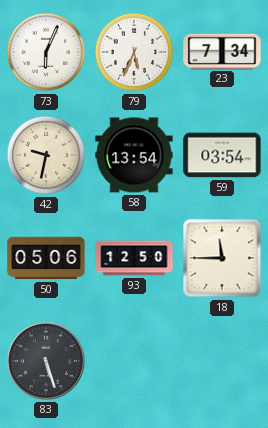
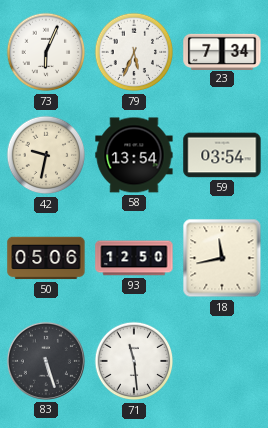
18: 11:45 -> 11:43 (222, 258)
71: none -> 11:29 (134, 361)
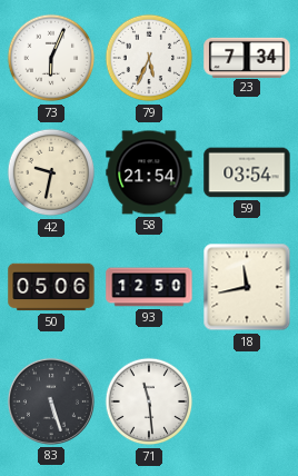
58: 13:54 -> 21:54 (149, 172)
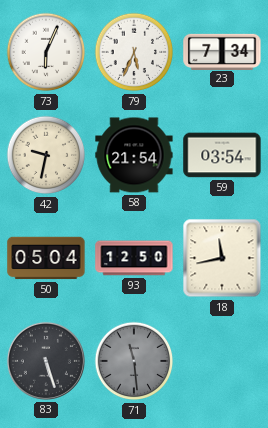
50: 05:06 -> 05:04 (46, 258)
71 dial: white -> grey (134, 361)
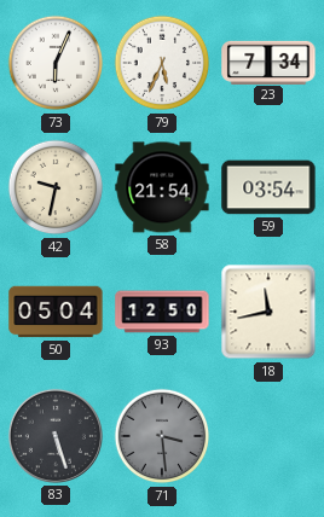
71: 11:29 -> 3:29 (162, 436)
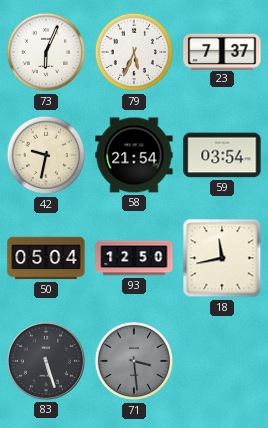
23: 7:34 -> 7:37 (222, 51)
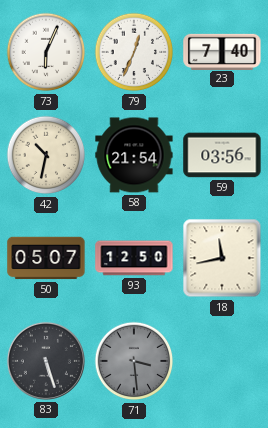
79: 5:34 -> 12:34 (134, 52)
23: 7:37 -> 7:40 (222, 51)
42: 9:32 -> 10:32 (46, 155)
59: 03:54 -> 03:56 (222, 155)
50: 05:04 -> 05:07 (46, 258)
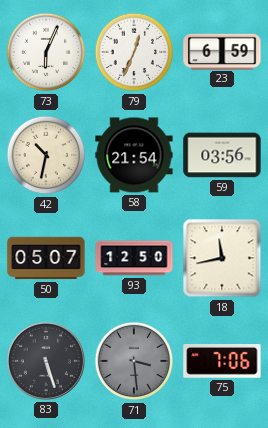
23: 7:40 -> 6:59 (222, 51)
75: none -> 7:06 (222, 361)
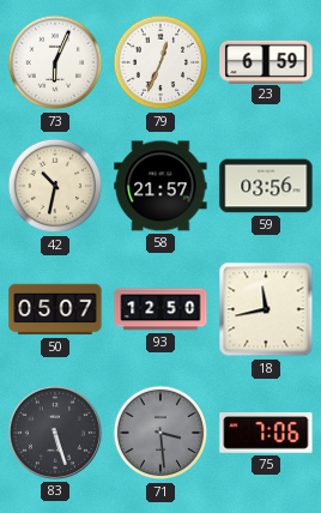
58: 21:54 -> 21:57 (160, 186)
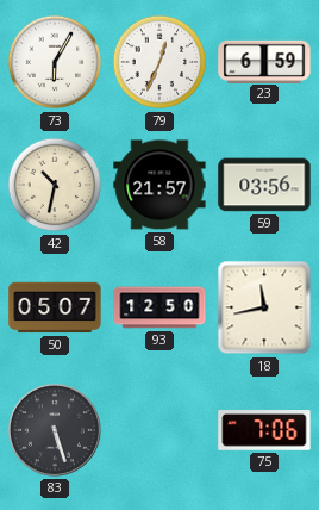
73: 6:04 -> 6:05 (55, 62)
71: 3:29 -> none (160, 433)
